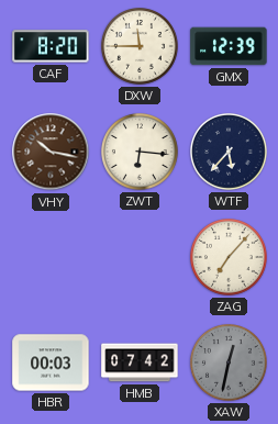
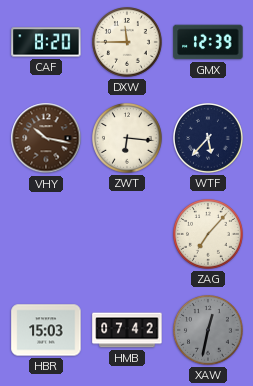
HBR: 00:03 -> 15:03 (46, 330)
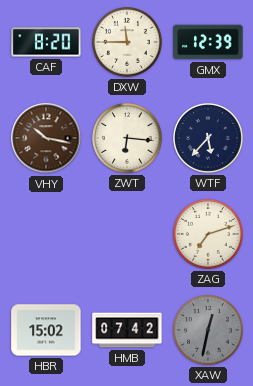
ZAG: 7:07 -> 7:12 (209, 235)
HBR: 15:03 -> 15:02 (46, 330)
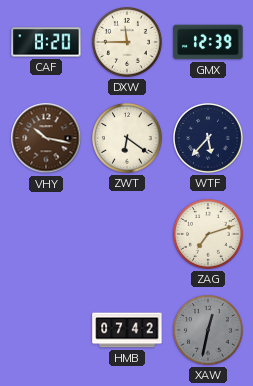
ZWT: 6:16 -> 6:21 (128, 139)
HBR: 15:02 -> none (46, 330)
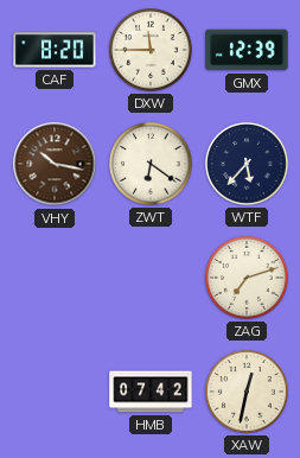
XAW dial: grey -> cream (248, 393)
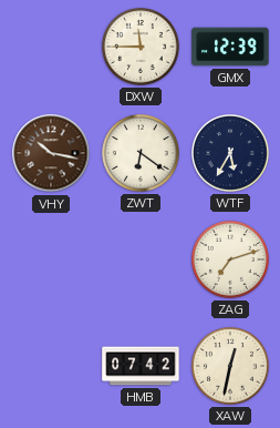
CAF: 8:20 -> none (55, 50)
WTF: 5:37 -> 5:35 (231, 154)
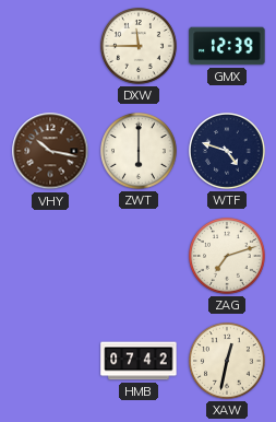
ZWT: 6:21 -> 6:00 (140, 152)
WTF: 5:35 -> 4:48 (228, 152)
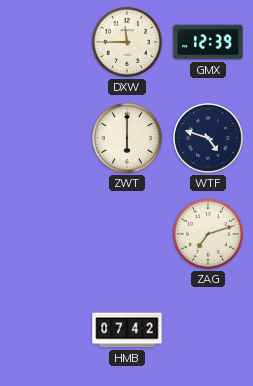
VHY: 10:17 -> none (50, 151)
XAW: 12:32 -> none (228, 362)
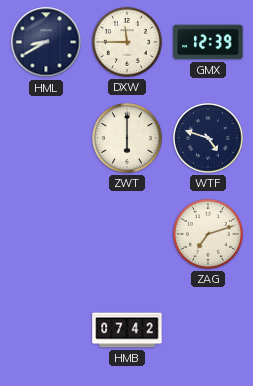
HML: none -> 8:40 (46, 42)
